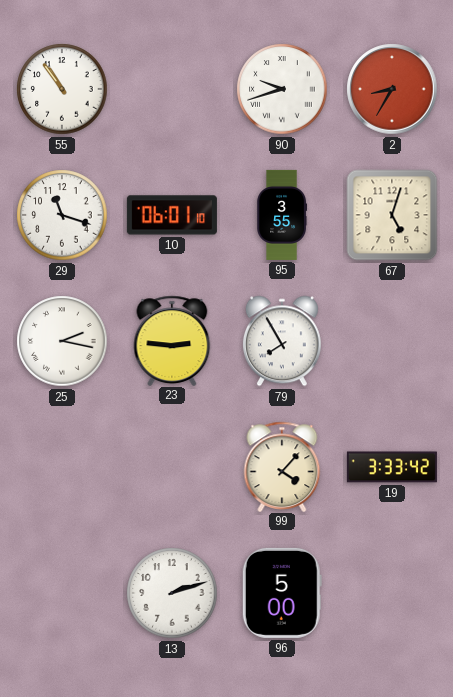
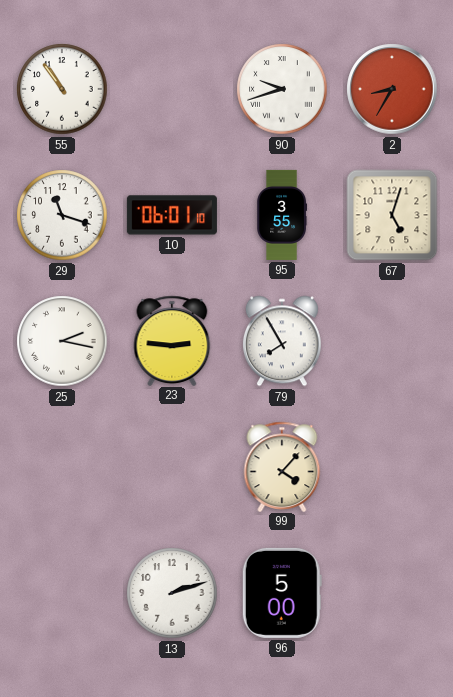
19: 3:33 -> none (392, 467)
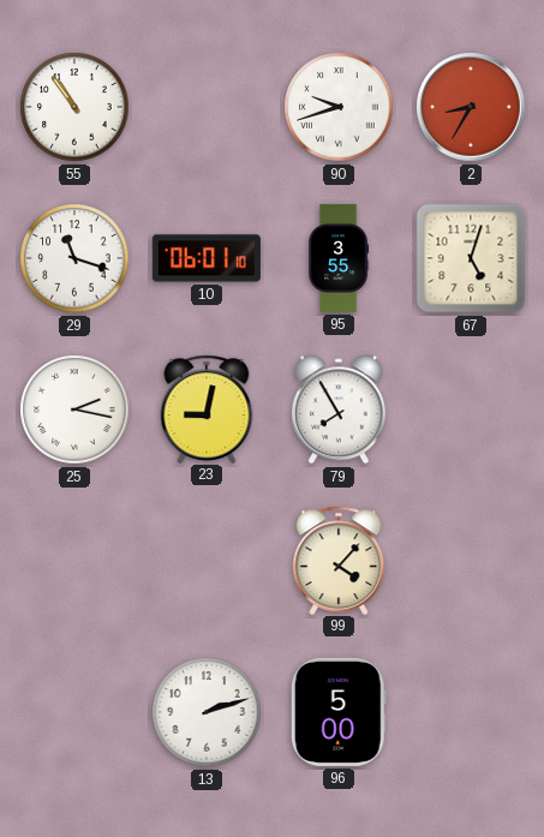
23: 2:46 -> 9:02 (207, 408)
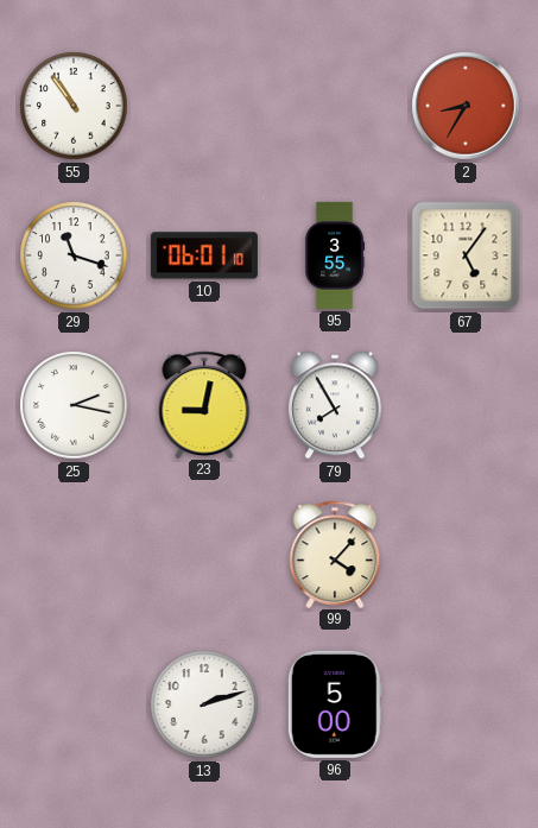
90: 9:42 -> none (339, 107)
67: 5:03 -> 5:06 (466, 255)
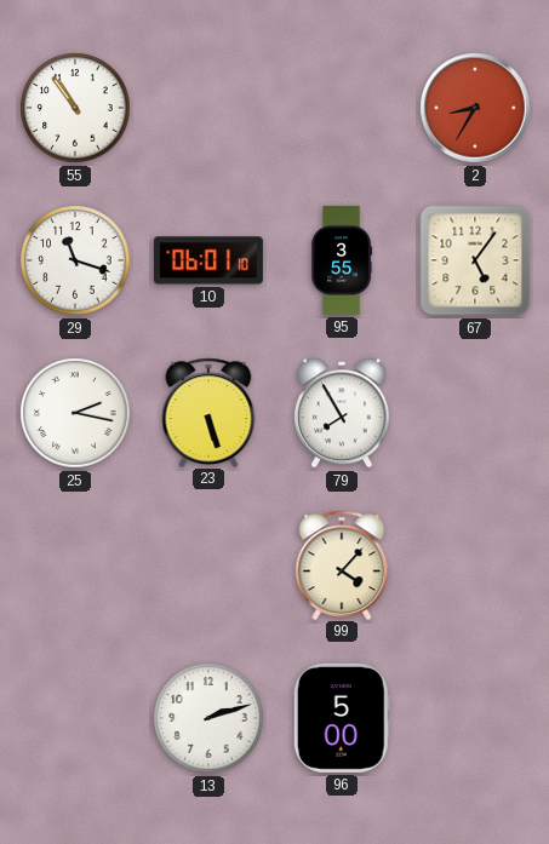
23: 9:02 -> 5:27 (208, 412)
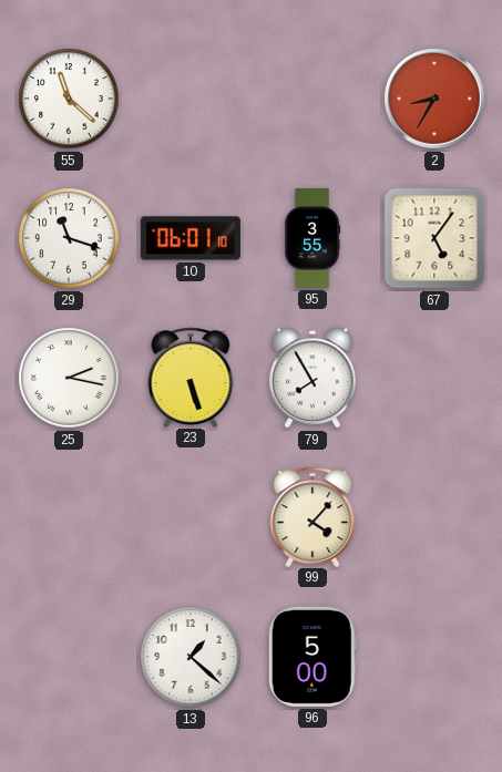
55: 10:54 -> 11:22 (69, 99)
13: 2:12 -> 1:22 (191, 657)
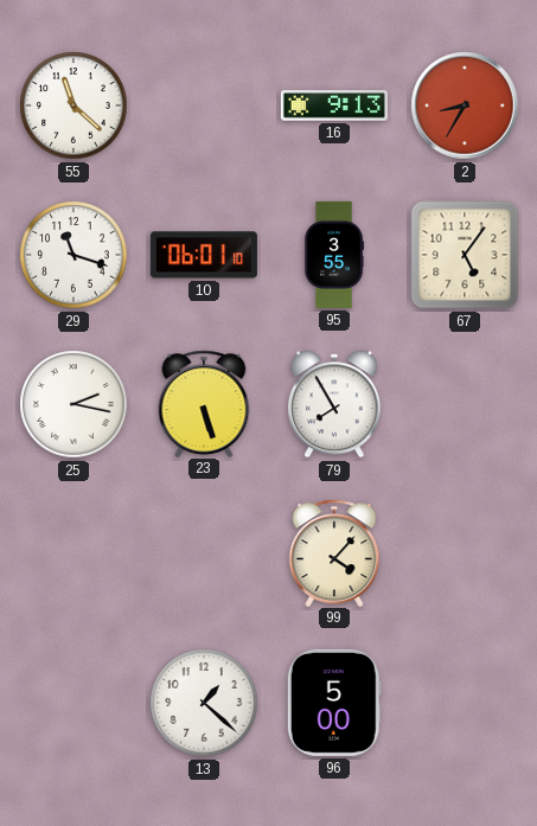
16: none -> 9:13 (334, 105)
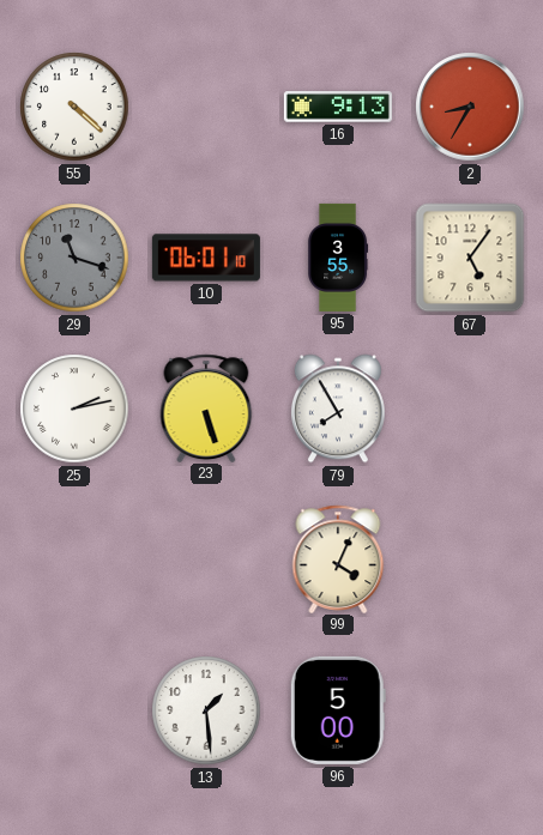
55: 11:22 -> 4:22 (74, 107)
29 dial: white -> grey (74, 258)
25: 2:17 -> 2:13 (74, 409)
99: 4:07 -> 4:04 (338, 558)
13: 1:22 -> 1:29 (206, 710)
